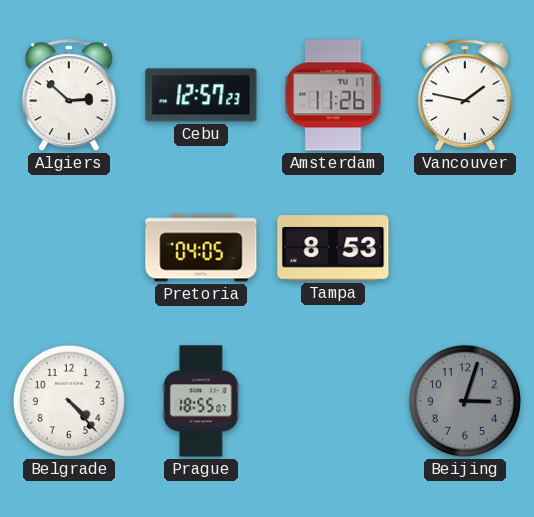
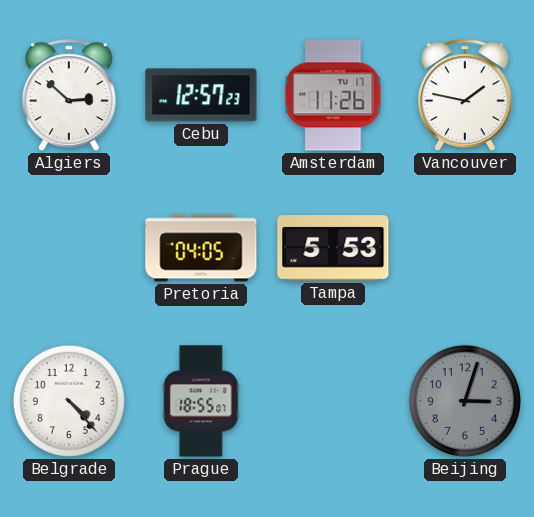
Tampa: 8:53 -> 5:53 (333, 248)
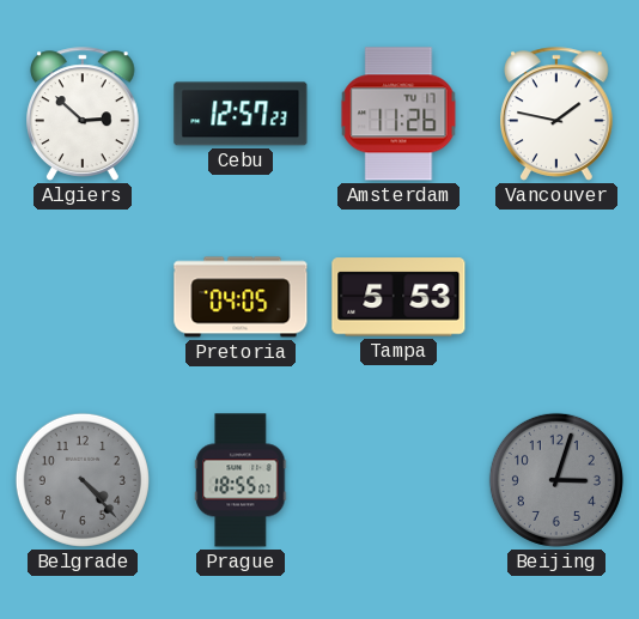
Belgrade dial: white -> grey (83, 480)
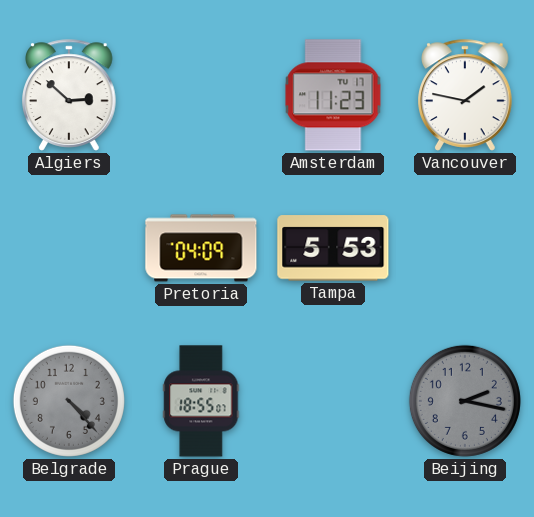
Cebu: 12:57 -> none (241, 114)
Amsterdam: 11:26 -> 11:23 (333, 95)
Pretoria: 04:05 -> 04:09 (201, 248)
Beijing: 3:03 -> 2:17 (465, 401)
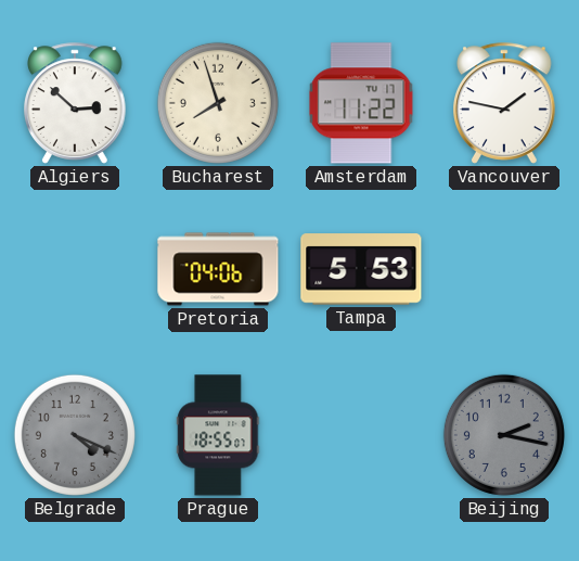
Bucharest: none -> 7:57 (218, 103)
Amsterdam: 11:23 -> 11:22 (361, 103)
Pretoria: 04:09 -> 04:06 (218, 269)
Belgrade: 4:23 -> 4:19 (75, 435)
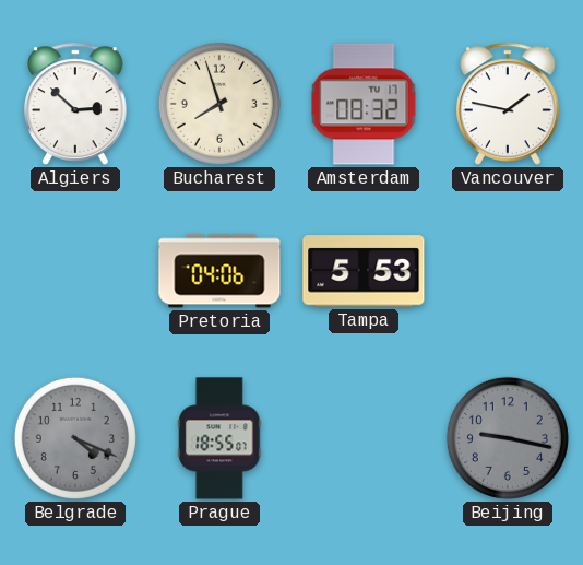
Amsterdam: 11:22 -> 08:32 (364, 104)
Beijing: 2:17 -> 9:17 (508, 438)
